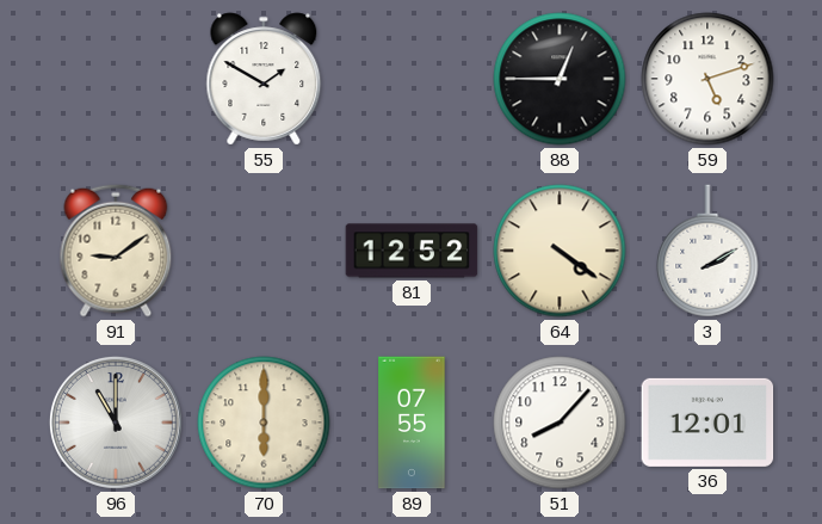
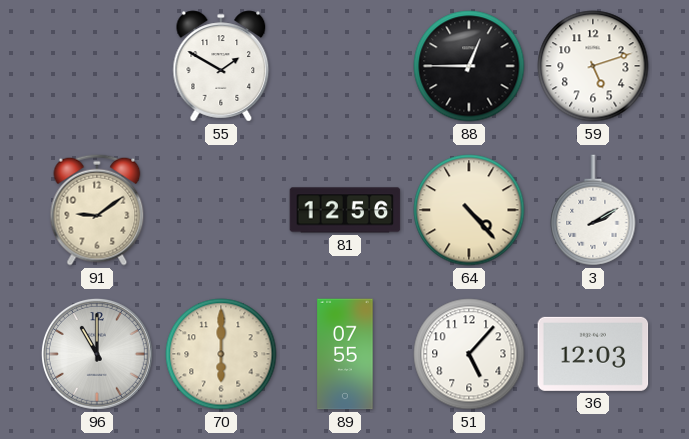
81: 12:52 -> 12:56 (345, 210)
64: 4:21 -> 4:23 (469, 210)
51: 8:07 -> 5:07 (469, 354)
36: 12:01 -> 12:03 (593, 354)
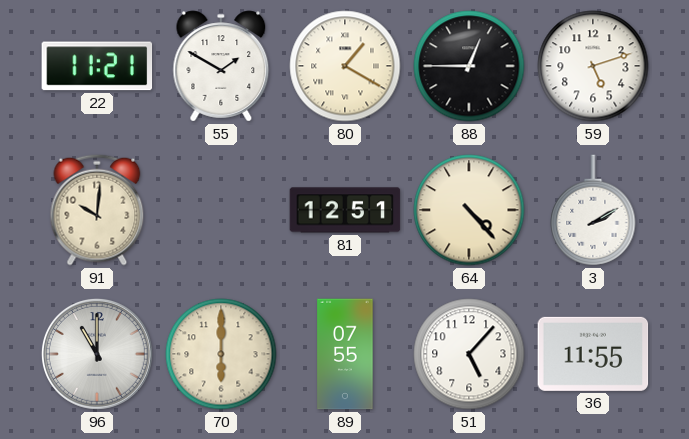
22: none -> 11:21 (97, 66)
80: none -> 1:20 (345, 66)
91: 9:09 -> 10:01 (97, 210)
81: 12:56 -> 12:51 (345, 210)
36: 12:03 -> 11:55 (593, 354)
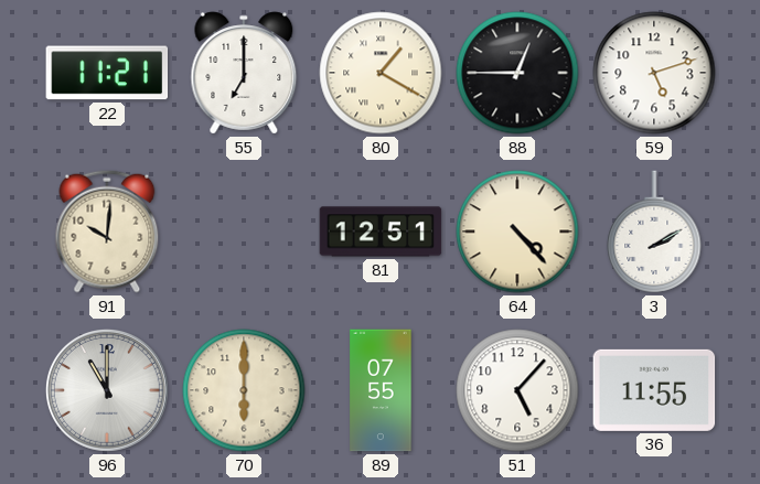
55: 1:50 -> 7:00 (244, 73)
